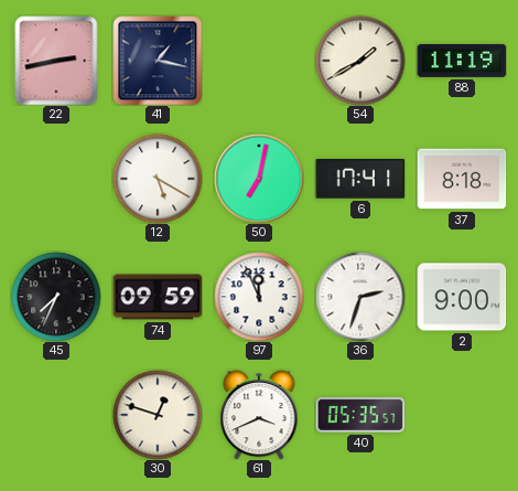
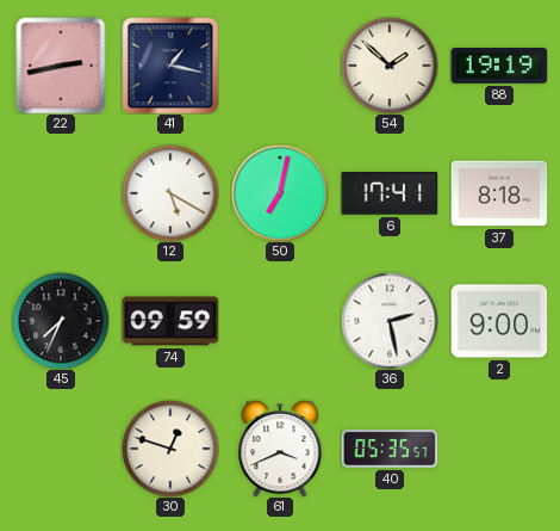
54: 1:40 -> 1:52 (390, 66)
88: 11:19 -> 19:19 (499, 66)
97: 11:56 -> none (259, 297)
36: 2:33 -> 2:28 (390, 321)
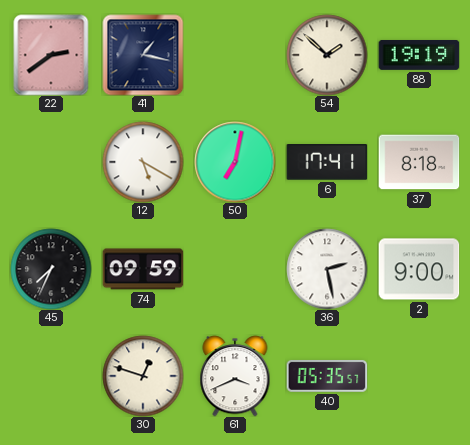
22: 2:43 -> 2:39 (51, 55)
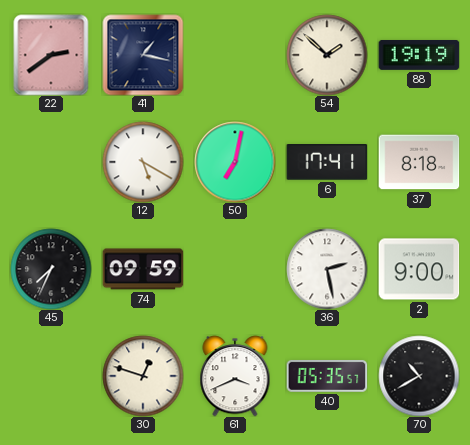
70: none -> 10:40 (419, 376)
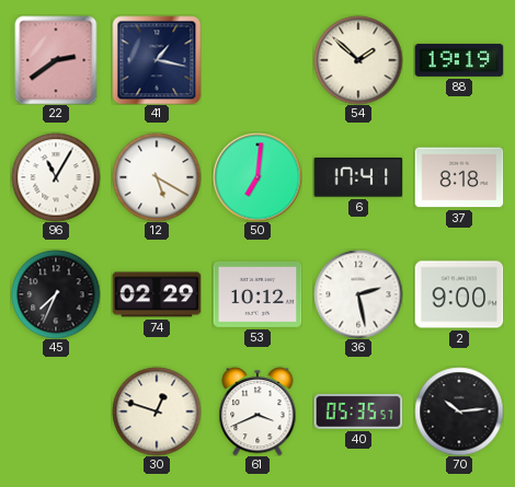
96: none -> 11:05 (56, 177)
50: 7:02 -> 7:01 (257, 177)
74: 09:59 -> 02:29 (157, 294)
53: none -> 10:12 (257, 294)
70: 10:40 -> 10:14 (459, 411)
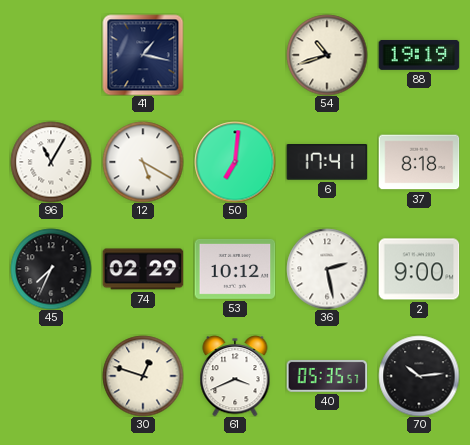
22: 2:39 -> none (56, 60)
54: 1:52 -> 10:42 (327, 55)
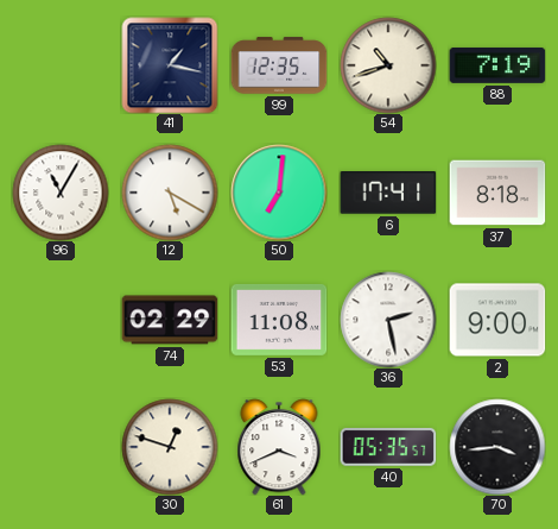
99: none -> 12:35 (279, 65)
88: 19:19 -> 7:19 (497, 65)
45: 7:34 -> none (51, 269)
53: 10:12 -> 11:08 (279, 320)
70: 10:14 -> 3:44 (497, 447)
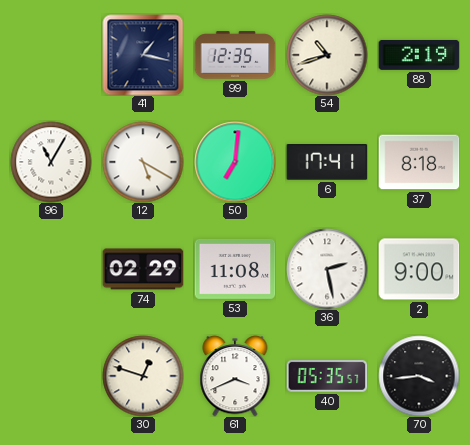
88: 7:19 -> 2:19 (419, 55)
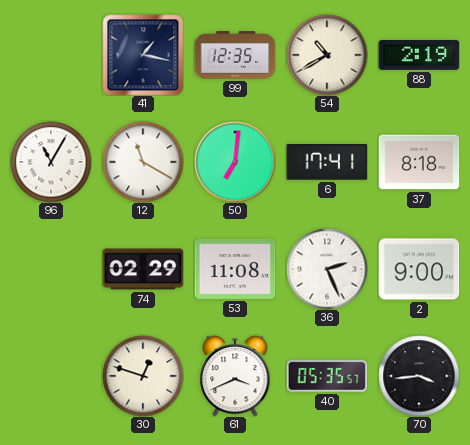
54: 10:42 -> 10:40 (327, 55)
12: 5:20 -> 11:20 (143, 162)
36: 2:28 -> 2:26 (327, 269)
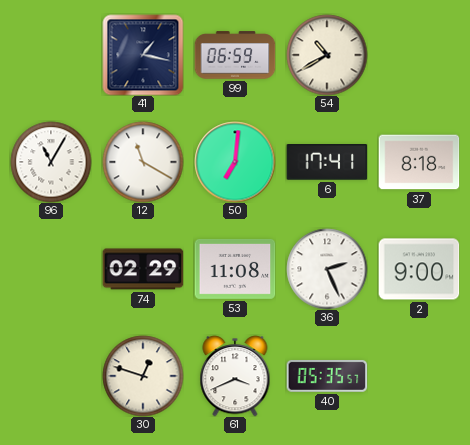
99: 12:35 -> 06:59 (235, 55)
88: 2:19 -> none (419, 55)
70: 3:44 -> none (419, 376)
